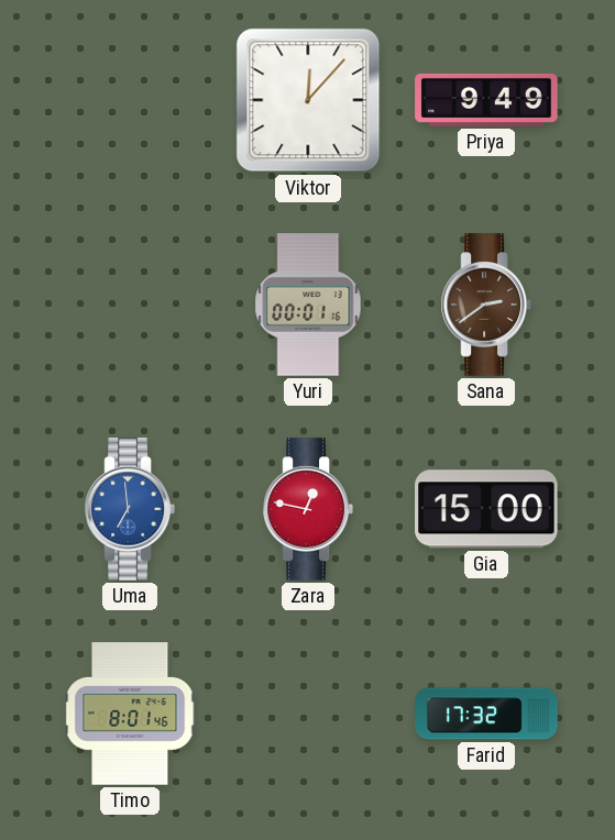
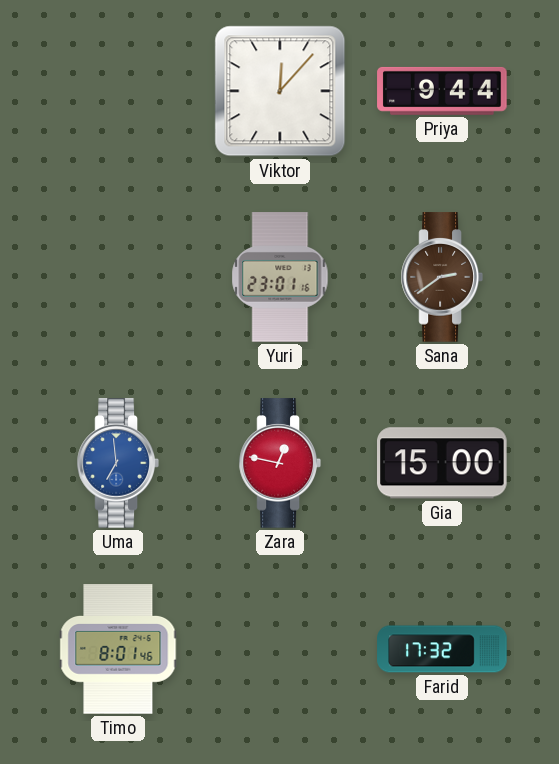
Priya: 9:49 -> 9:44 (442, 91)
Yuri: 00:01 -> 23:01 (280, 277)
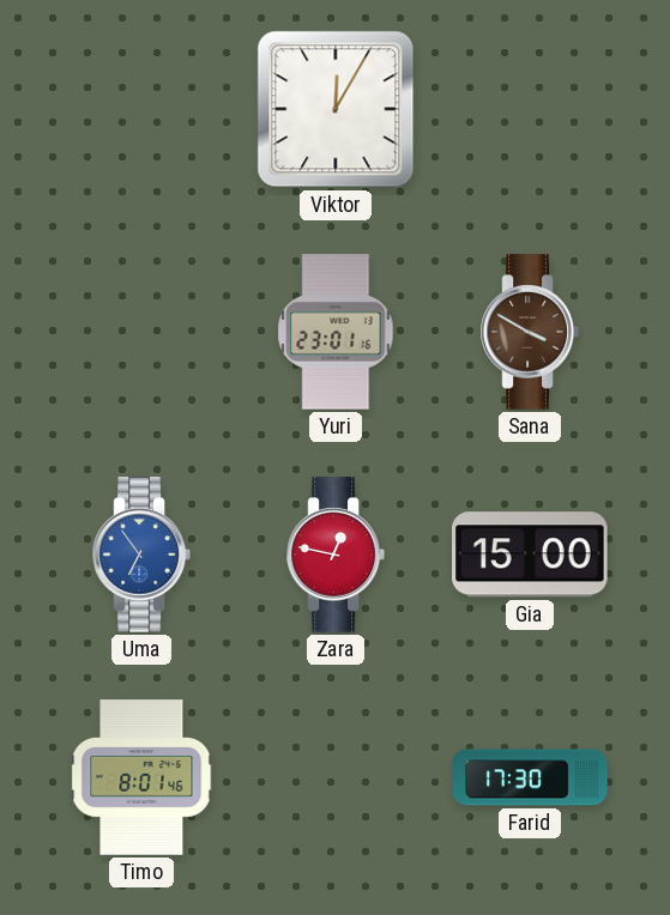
Viktor: 12:07 -> 12:05 (336, 109)
Priya: 9:44 -> none (442, 91)
Sana: 2:39 -> 3:50 (530, 332)
Uma: 6:59 -> 6:54 (141, 555)
Farid: 17:32 -> 17:30 (530, 777)
